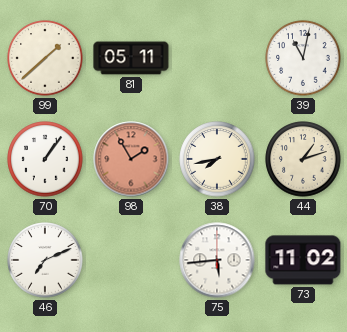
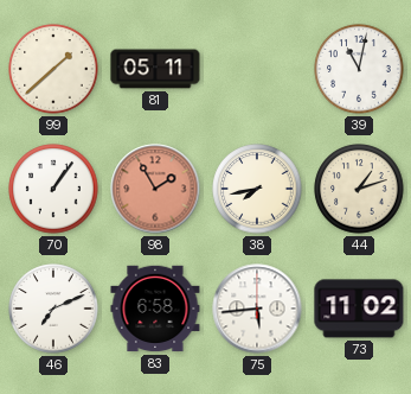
83: none -> 6:58 (155, 309)
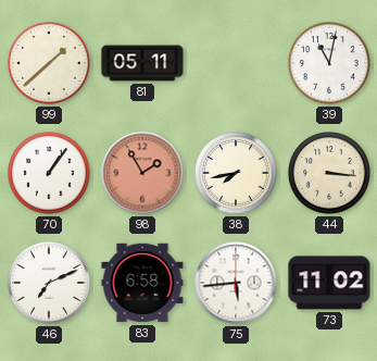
44: 1:12 -> 3:16 (329, 173)
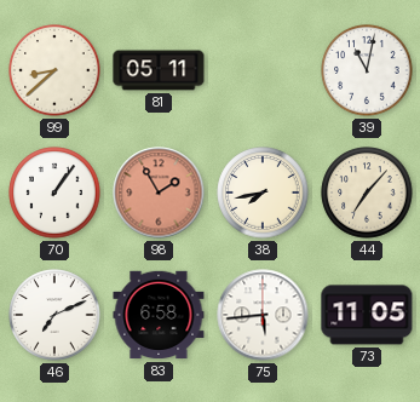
99: 1:38 -> 8:38 (54, 70)
44: 3:16 -> 7:07 (367, 193)
73: 11:02 -> 11:05 (367, 315)
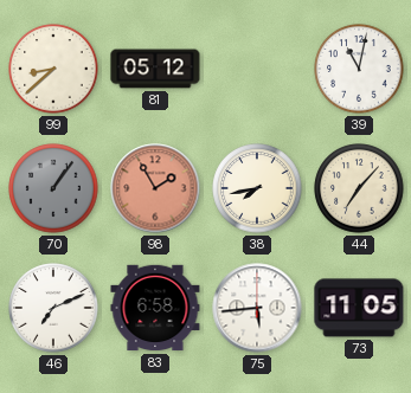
81: 05:11 -> 05:12 (155, 69)
70 dial: white -> grey (53, 188)
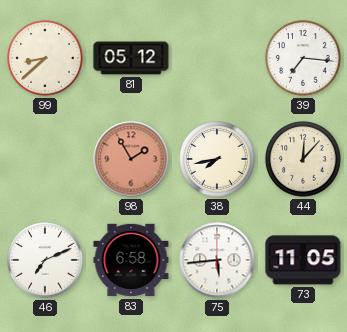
39: 11:02 -> 7:16 (303, 58)
70: 1:06 -> none (53, 188)
44: 7:07 -> 12:07 (303, 159)
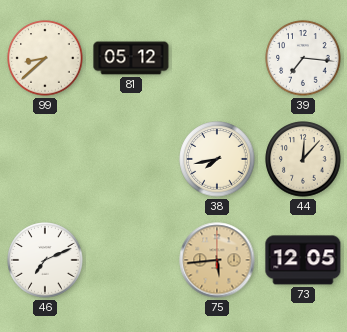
98: 1:55 -> none (131, 159)
83: 6:58 -> none (131, 260)
75 dial: white -> champagne (217, 260)
73: 11:05 -> 12:05 (303, 260)
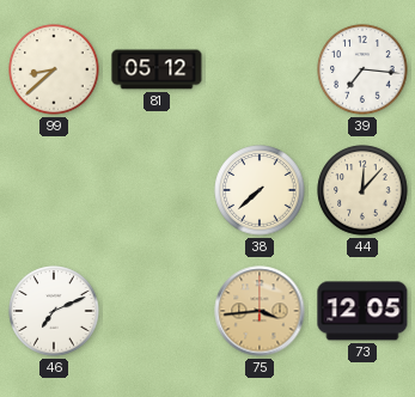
38: 7:43 -> 7:38 (260, 190)
75: 5:44 -> 3:44 (260, 311)
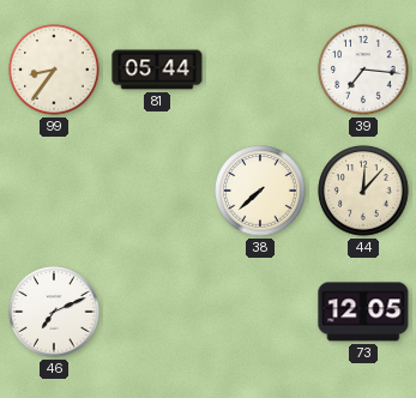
99: 8:38 -> 8:36 (54, 70)
81: 05:12 -> 05:44 (157, 70)
75: 3:44 -> none (260, 311)
